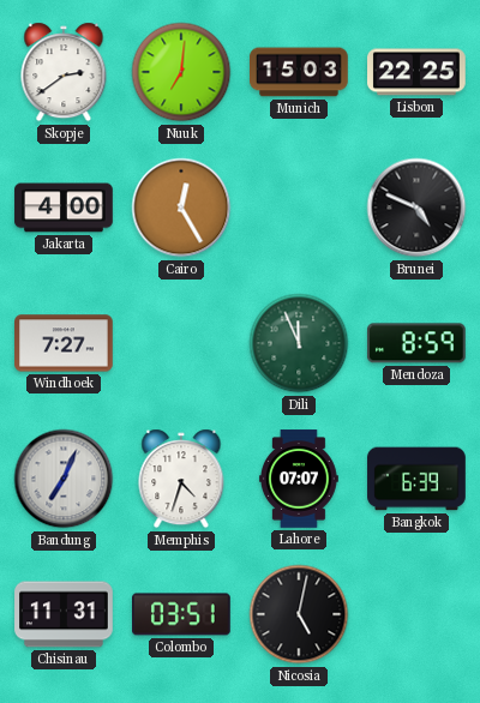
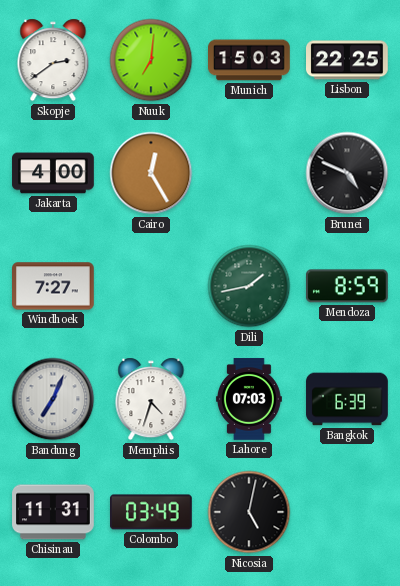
Dili: 11:56 -> 1:43 (249, 286)
Lahore: 07:07 -> 07:03 (249, 399)
Colombo: 03:51 -> 03:49 (152, 512)
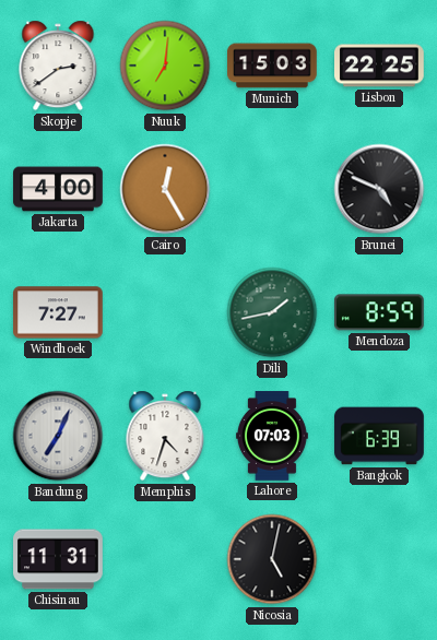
Colombo: 03:49 -> none (152, 512)
